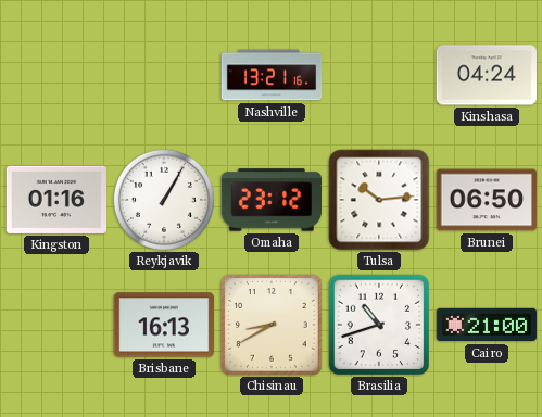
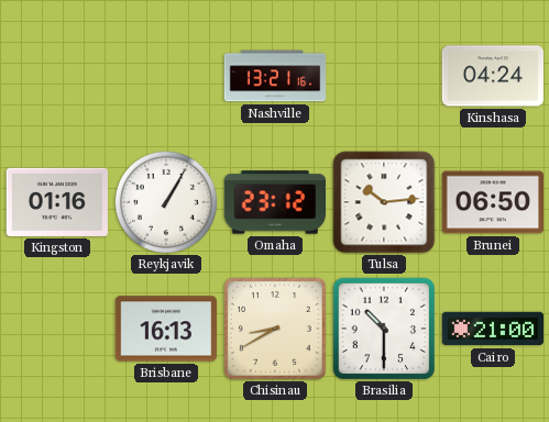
Brasilia: 10:42 -> 10:30 (384, 329)
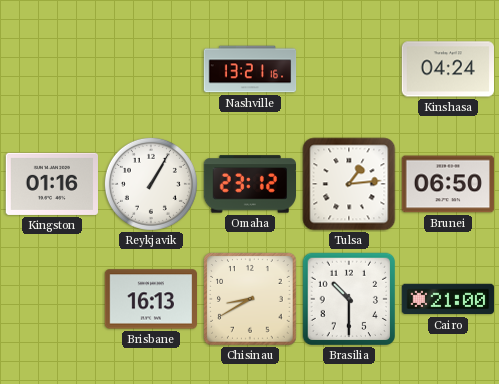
Tulsa: 10:14 -> 1:14 (349, 184)
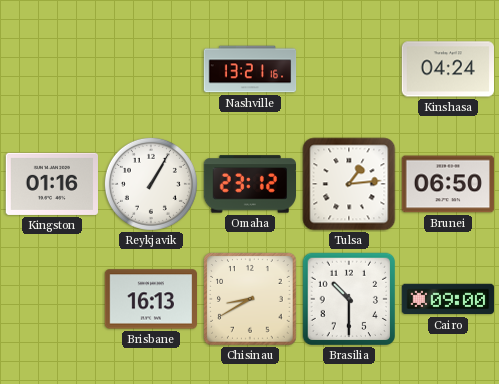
Cairo: 21:00 -> 09:00 (448, 299)
